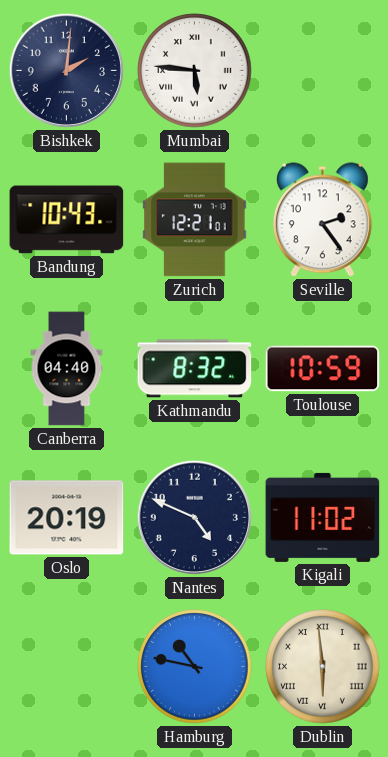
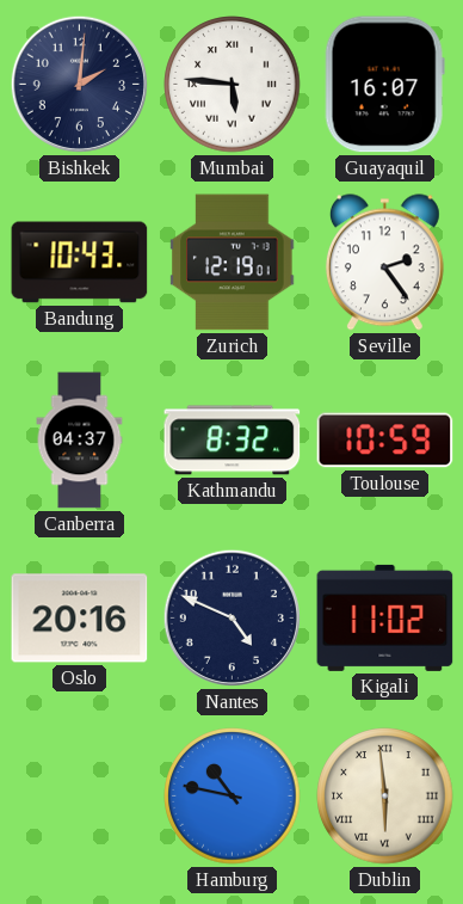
Guayaquil: none -> 16:07 (384, 85)
Zurich: 12:21 -> 12:19 (233, 263)
Canberra: 04:40 -> 04:37 (80, 441)
Oslo: 20:19 -> 20:16 (80, 619)
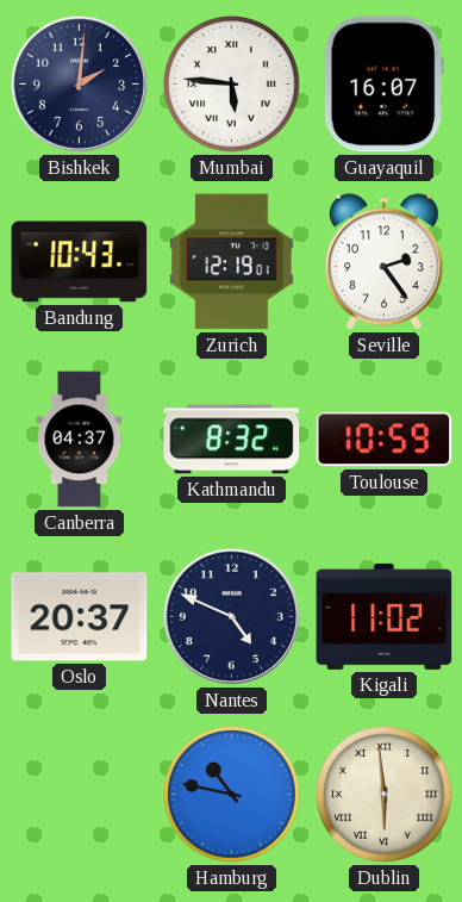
Oslo: 20:16 -> 20:37 (80, 617)
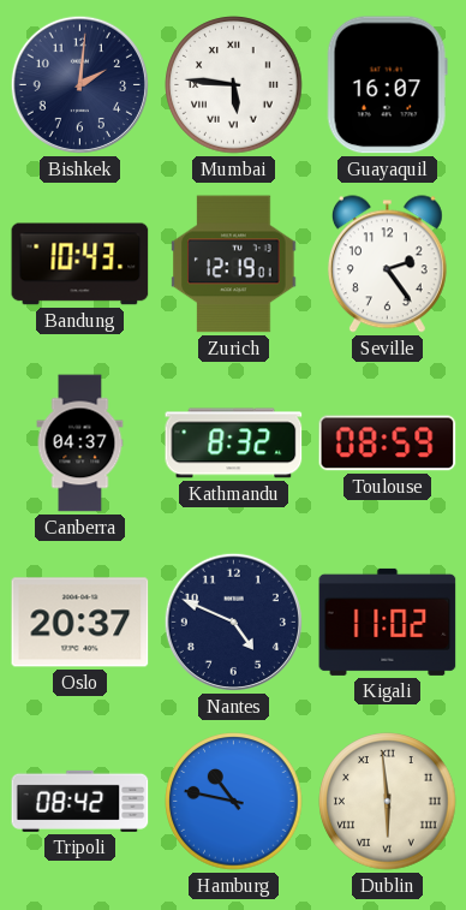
Toulouse: 10:59 -> 08:59 (388, 444)
Tripoli: none -> 08:42 (80, 801)
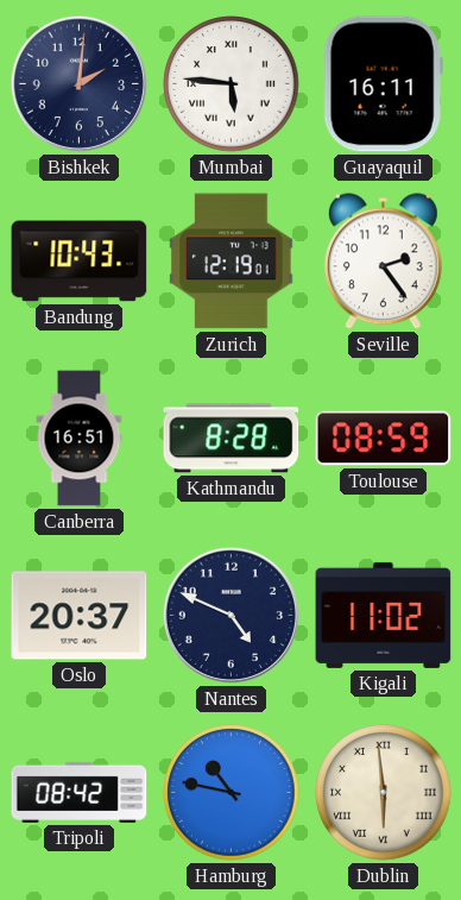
Guayaquil: 16:07 -> 16:11 (383, 84)
Canberra: 04:37 -> 16:51 (80, 439)
Kathmandu: 8:32 -> 8:28 (232, 439)
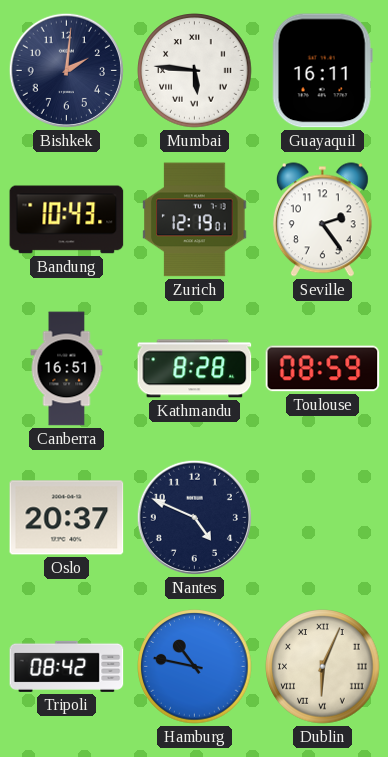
Kigali: 11:02 -> none (384, 615)
Dublin: 5:59 -> 6:04 (323, 667)
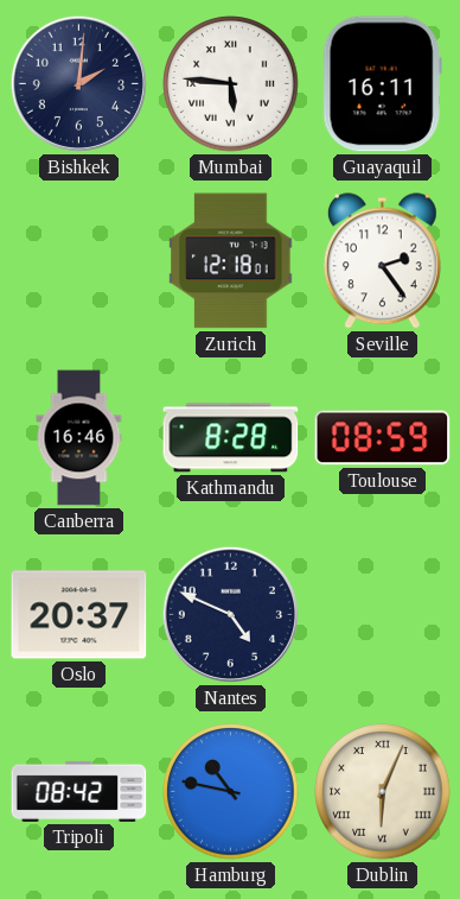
Bandung: 10:43 -> none (67, 220)
Zurich: 12:19 -> 12:18 (231, 261)
Canberra: 16:51 -> 16:46 (79, 438)
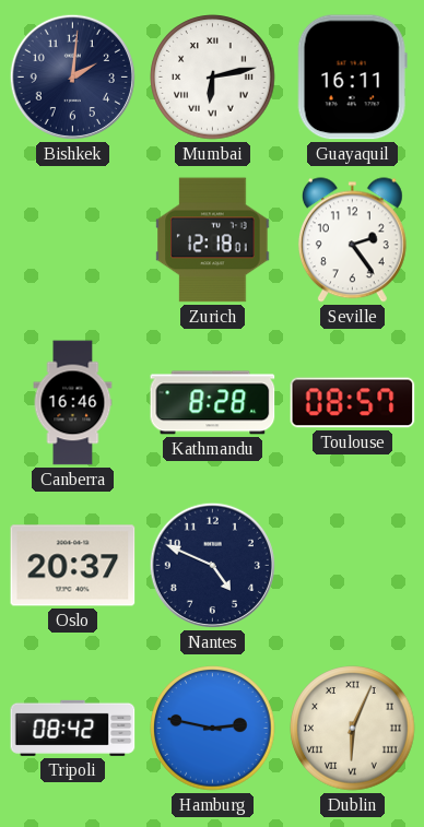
Mumbai: 5:46 -> 6:13 (213, 78)
Toulouse: 08:59 -> 08:57 (353, 403)
Hamburg: 10:47 -> 2:47 (213, 729)
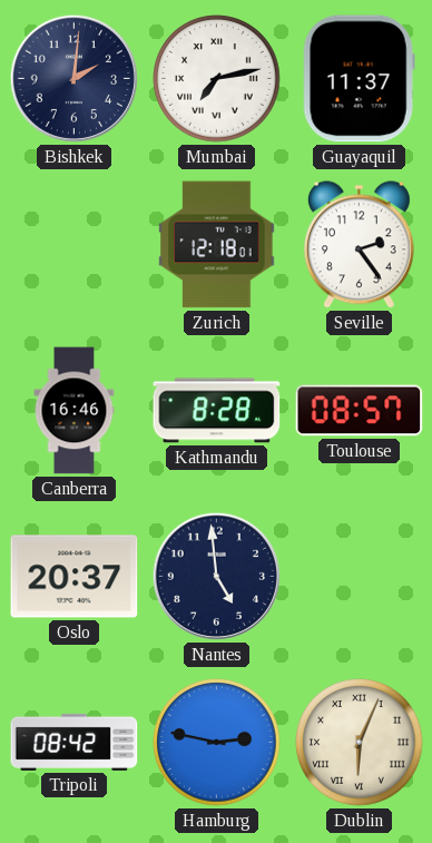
Mumbai: 6:13 -> 7:13 (217, 79)
Guayaquil: 16:11 -> 11:37 (359, 79)
Nantes: 4:49 -> 4:59 (216, 576)
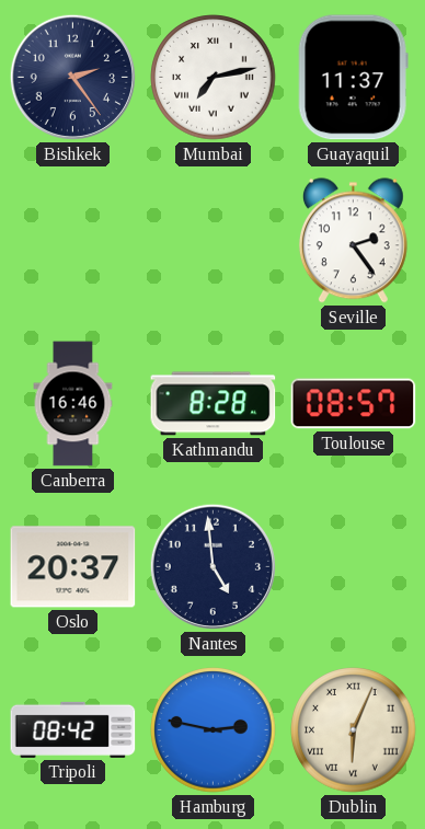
Bishkek: 2:01 -> 2:24 (72, 77)
Zurich: 12:18 -> none (217, 245)
